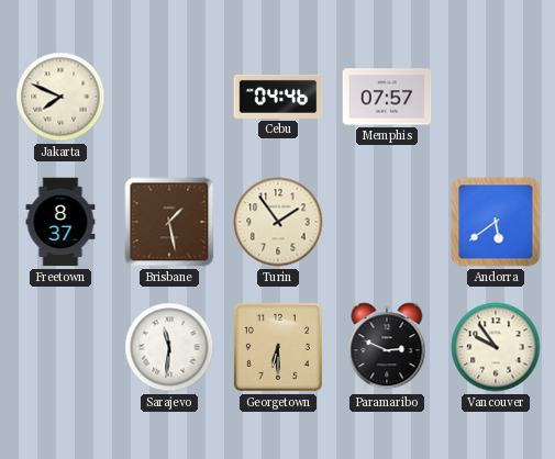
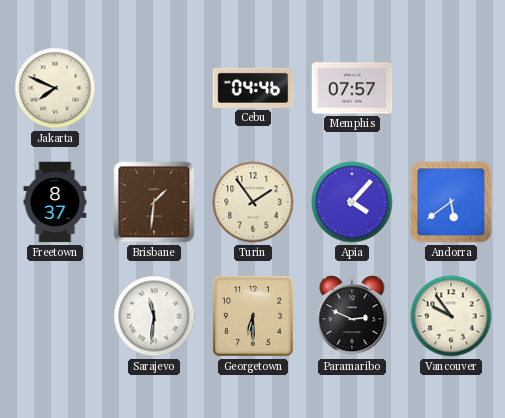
Brisbane: 1:28 -> 1:31 (154, 202)
Apia: none -> 4:07 (352, 202)
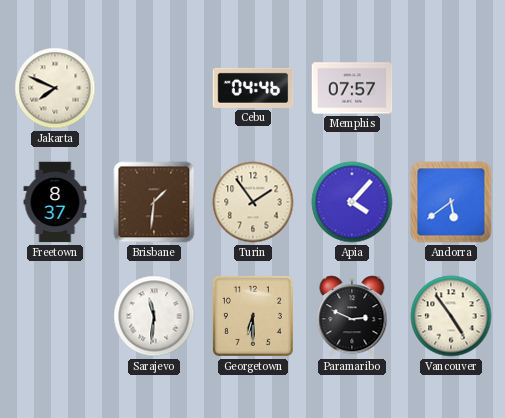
Vancouver: 9:54 -> 4:54 (451, 316)
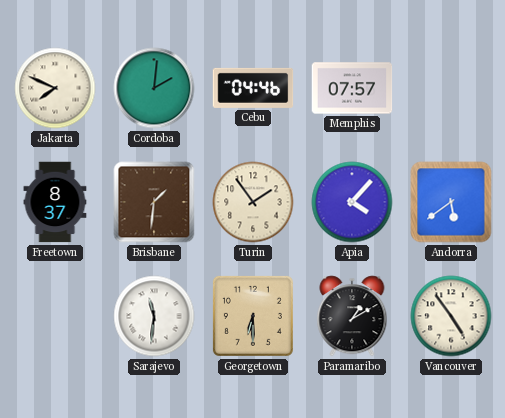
Cordoba: none -> 2:01 (154, 88)
Paramaribo: 2:49 -> 1:10 (352, 316)
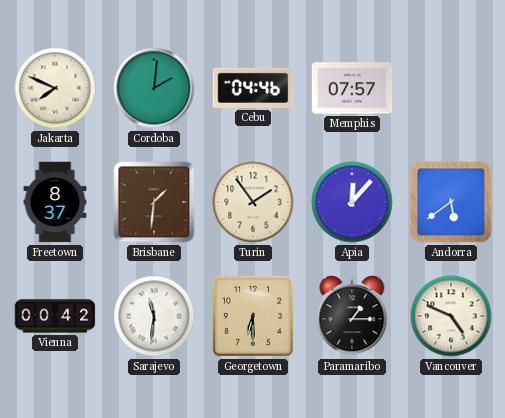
Apia: 4:07 -> 12:07 (352, 202)
Vienna: none -> 00:42 (55, 316)
Paramaribo: 1:10 -> 1:15 (352, 316)
Vancouver: 4:54 -> 4:49 (451, 316)
